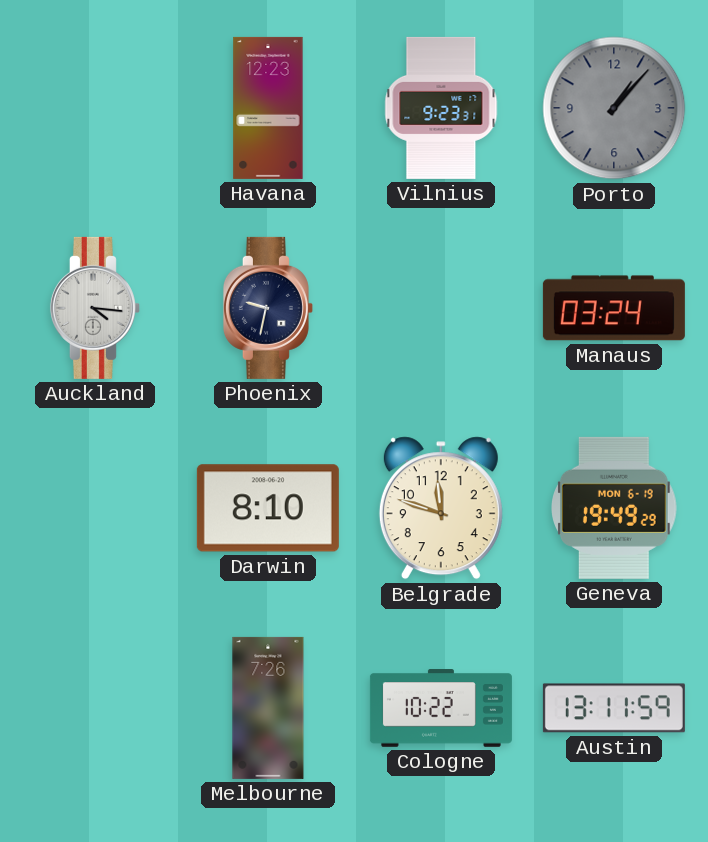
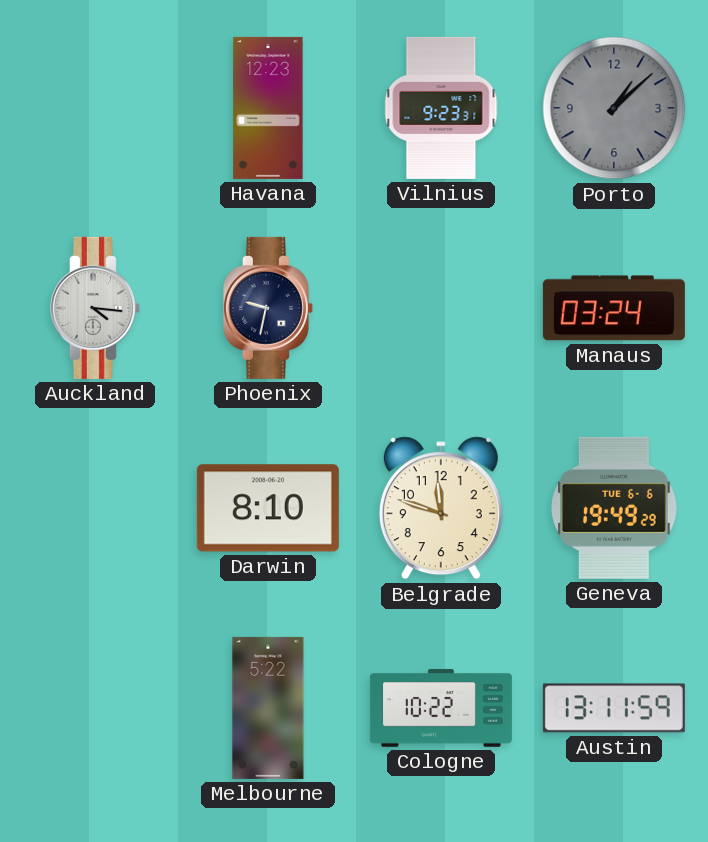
Porto: 1:07 -> 1:08 (614, 108)
Geneva date: MON 6-19 -> TUE 6-6 (615, 508)
Melbourne: 7:26 -> 5:22 (268, 708)
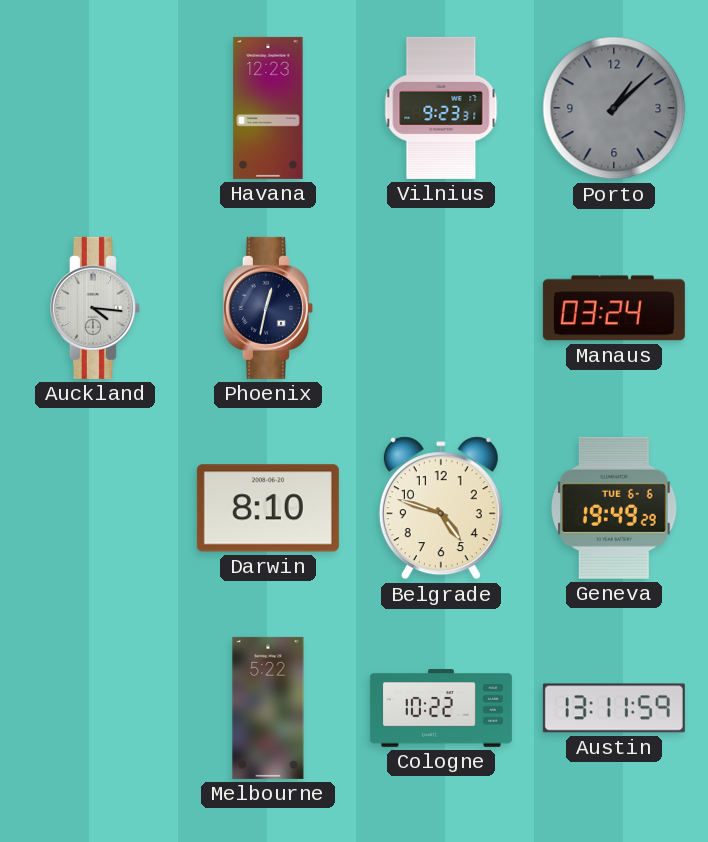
Phoenix: 9:32 -> 12:32 (268, 308)
Belgrade: 11:48 -> 4:48 (441, 508)
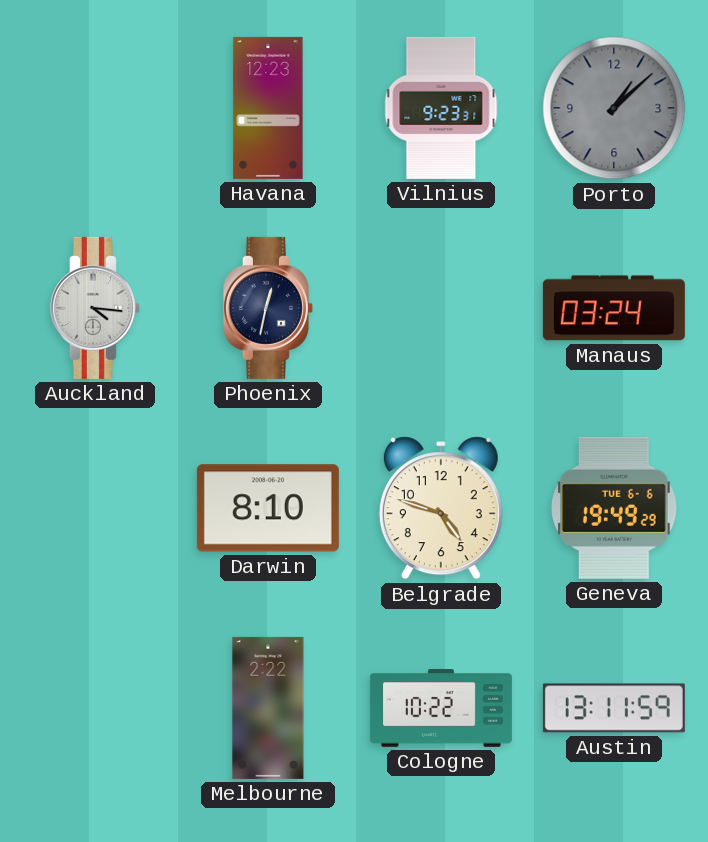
Melbourne: 5:22 -> 2:22 (268, 708)
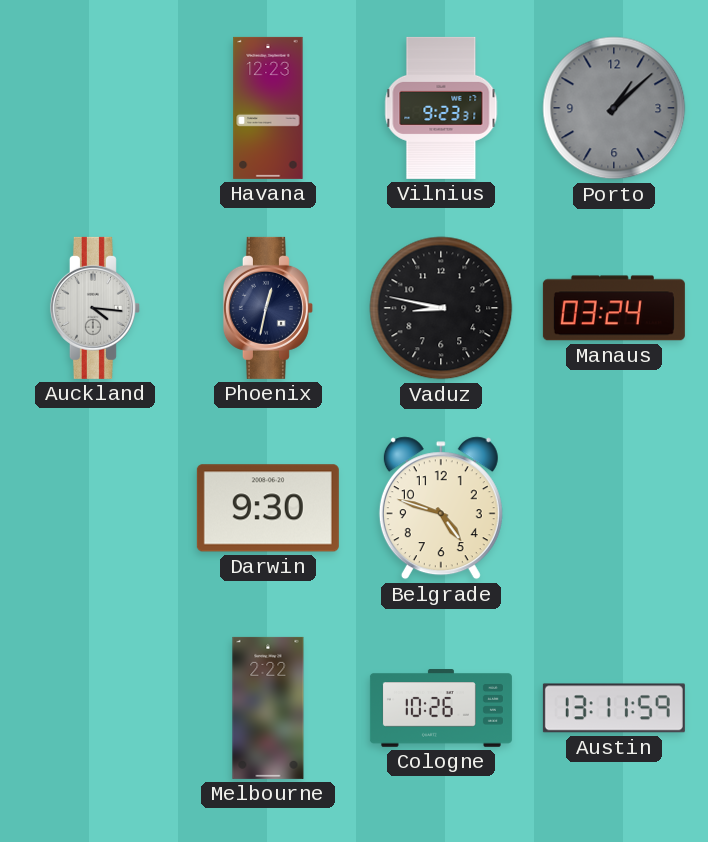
Vaduz: none -> 8:47 (441, 308)
Darwin: 8:10 -> 9:30 (268, 508)
Geneva: 19:49 -> none (615, 508)
Cologne: 10:22 -> 10:26 (441, 708)
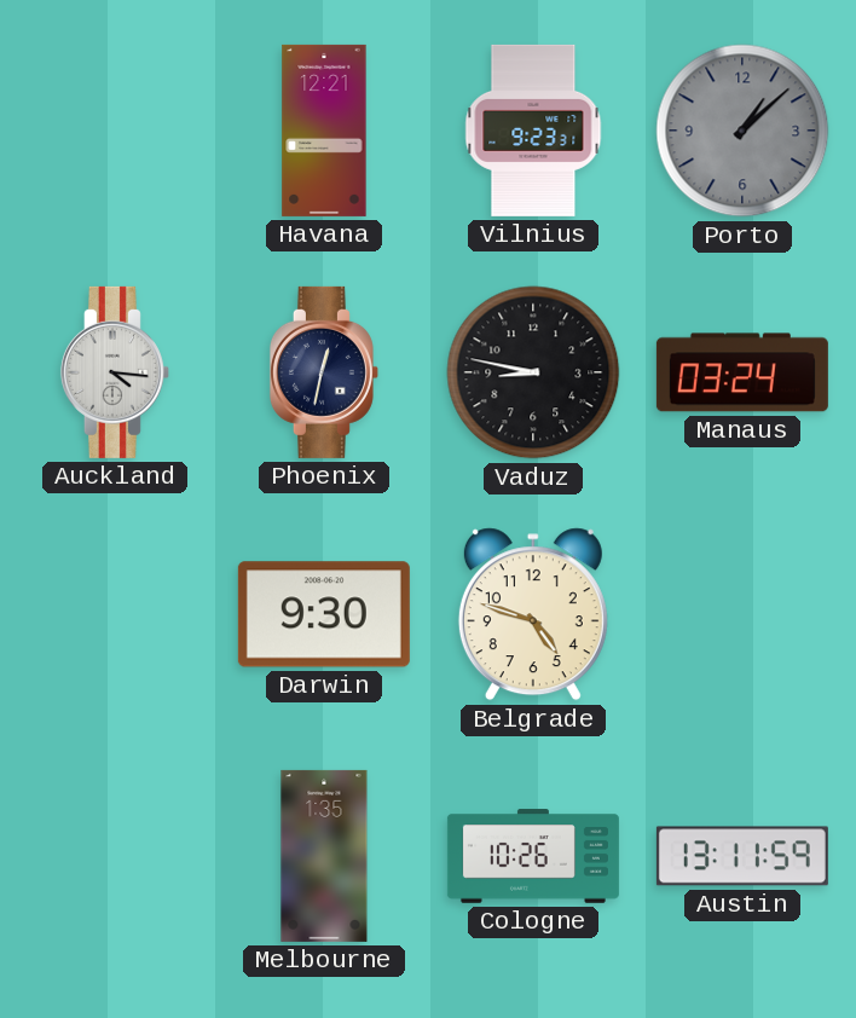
Havana: 12:23 -> 12:21 (324, 131)
Melbourne: 2:22 -> 1:35 (324, 856)
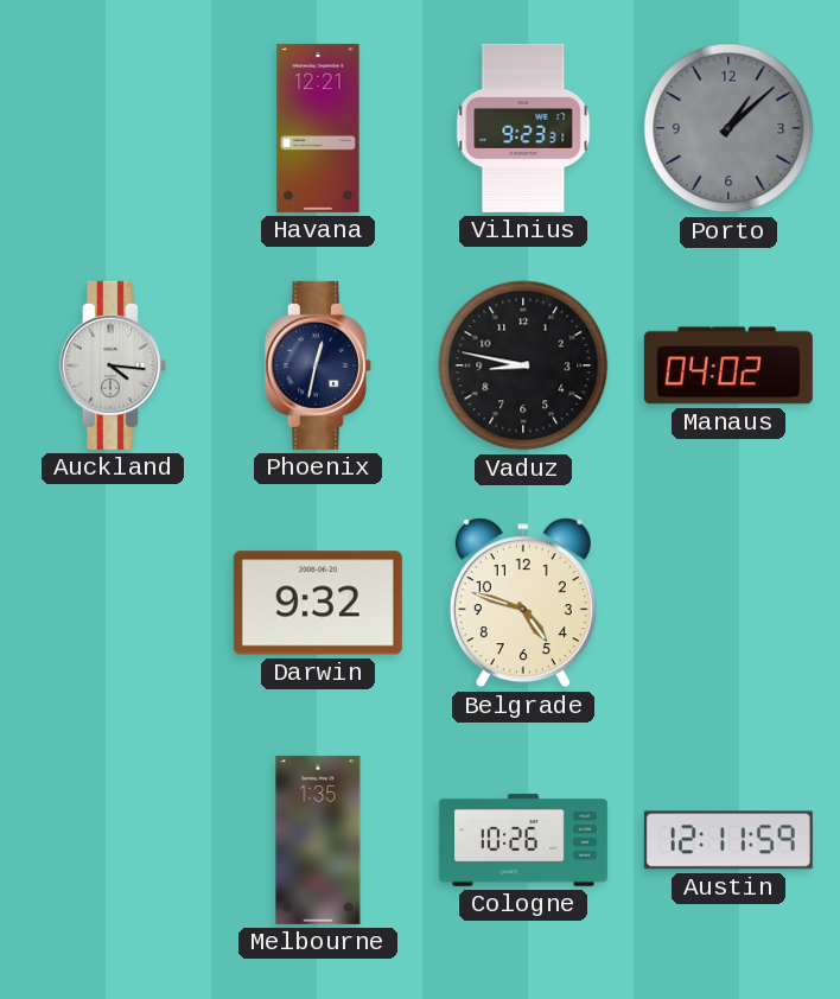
Manaus: 03:24 -> 04:02 (728, 365)
Darwin: 9:30 -> 9:32 (318, 603)
Austin: 13:11 -> 12:11 (728, 840)
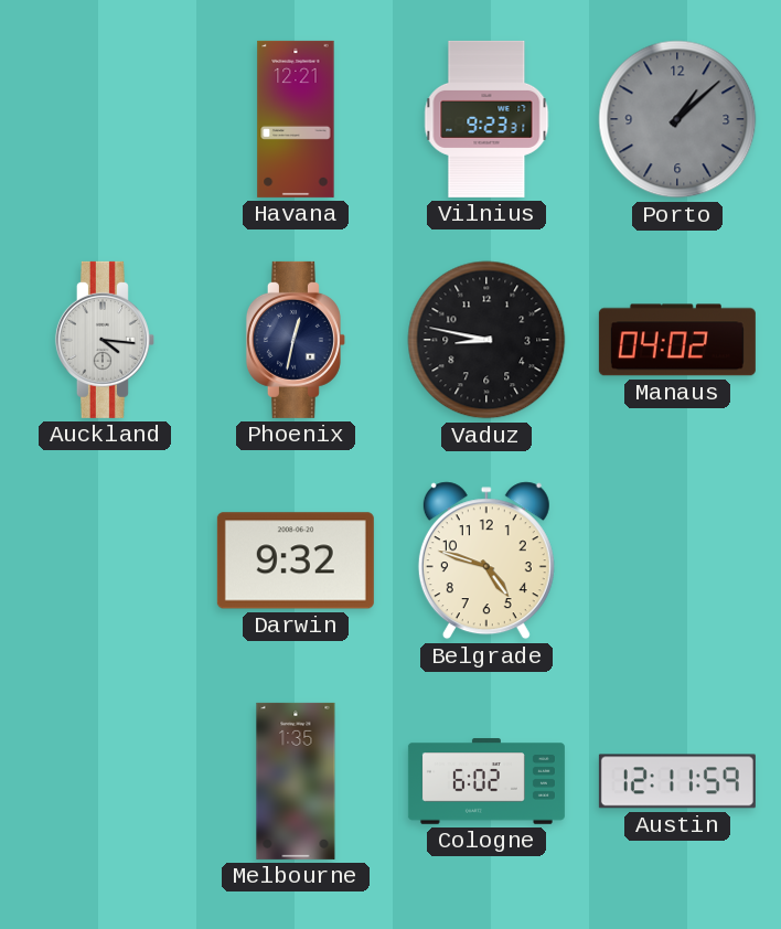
Cologne: 10:26 -> 6:02 (486, 781)
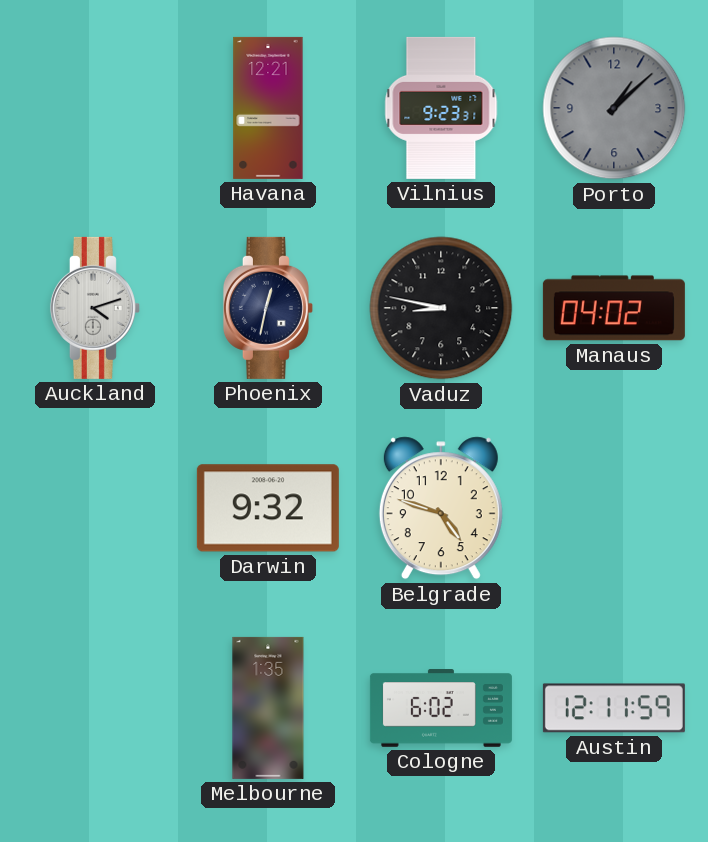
Auckland: 4:16 -> 4:12 (95, 308)
